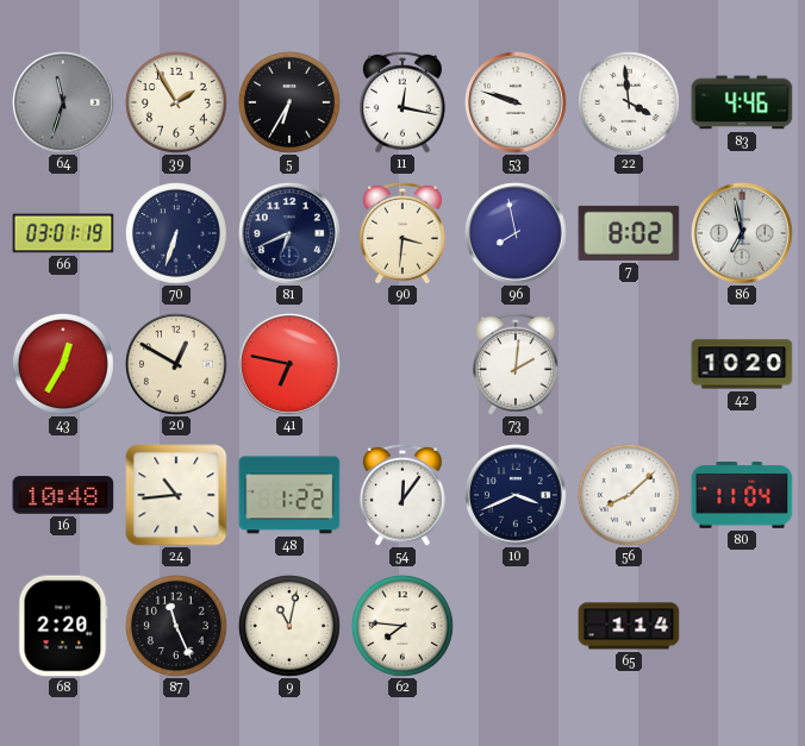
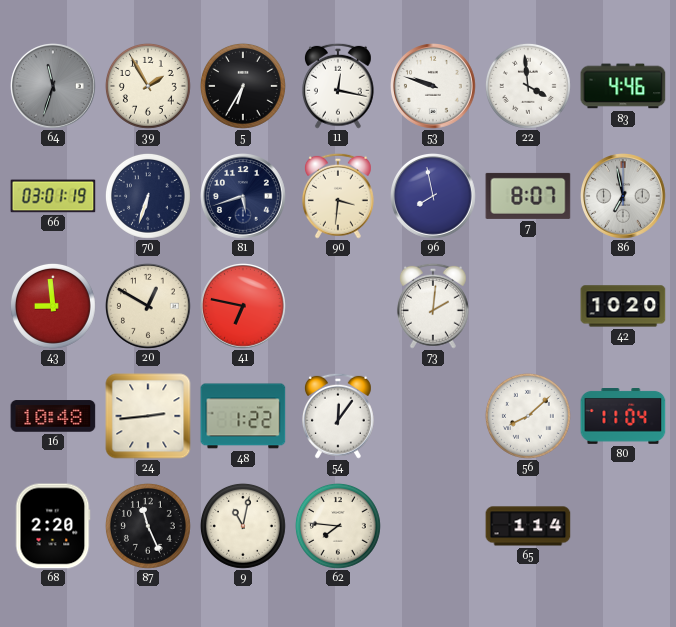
81: 6:41 -> 5:42 (244, 197)
7: 8:02 -> 8:07 (528, 196)
43: 12:35 -> 8:59 (53, 306)
24: 10:44 -> 2:44 (148, 416)
10: 3:41 -> none (517, 496)
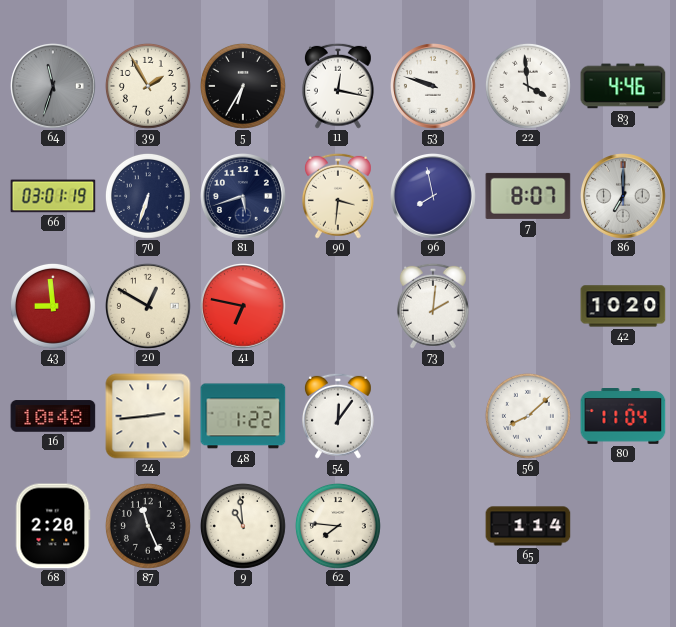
86: 6:58 -> 7:00 (624, 197)
9: 11:02 -> 10:59 (243, 526)
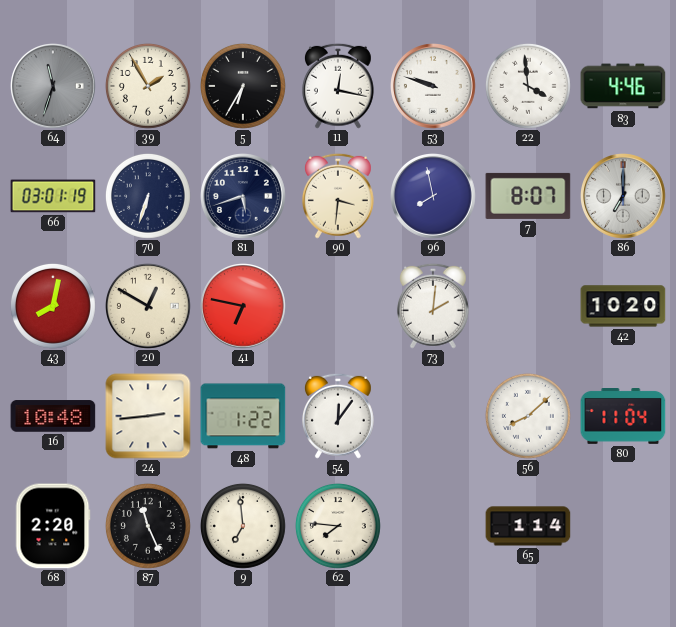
43: 8:59 -> 8:02 (53, 306)
9: 10:59 -> 6:59 (243, 526)
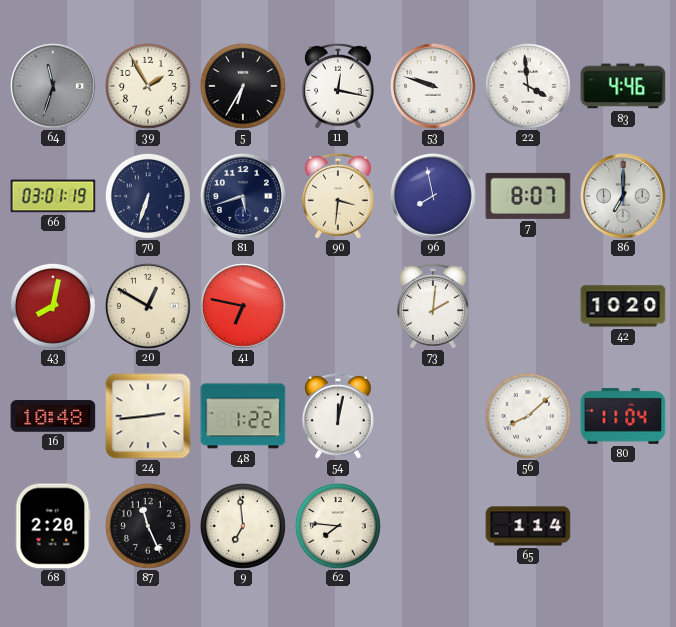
54: 12:06 -> 12:02 (338, 416)
